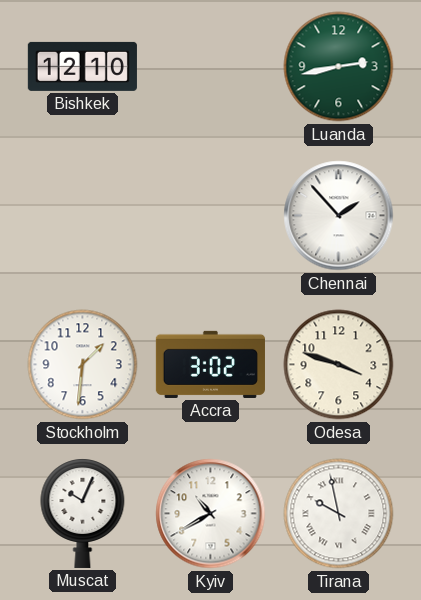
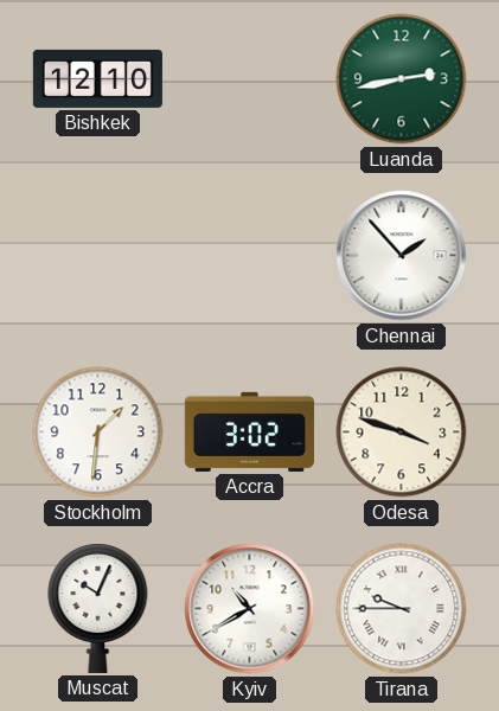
Tirana: 9:58 -> 9:45 (402, 609)
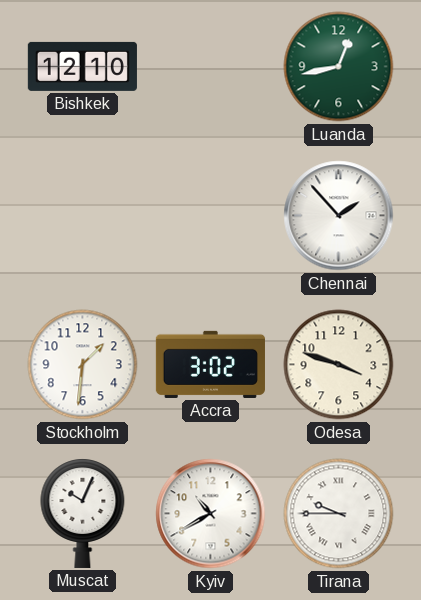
Luanda: 2:43 -> 12:43 (339, 67)
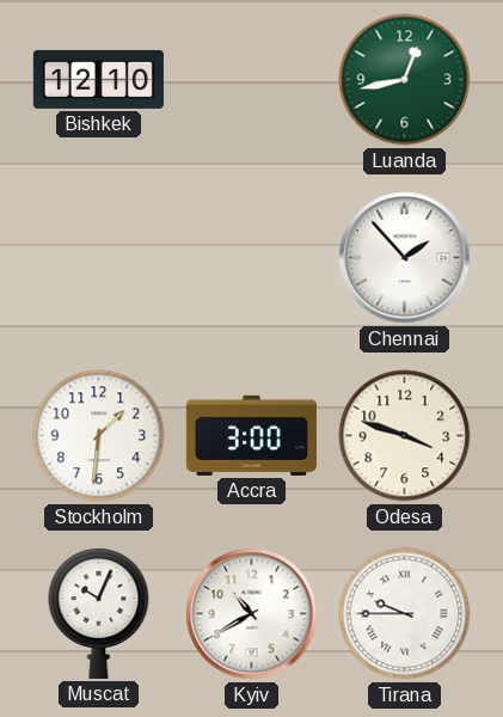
Accra: 3:02 -> 3:00 (251, 435)
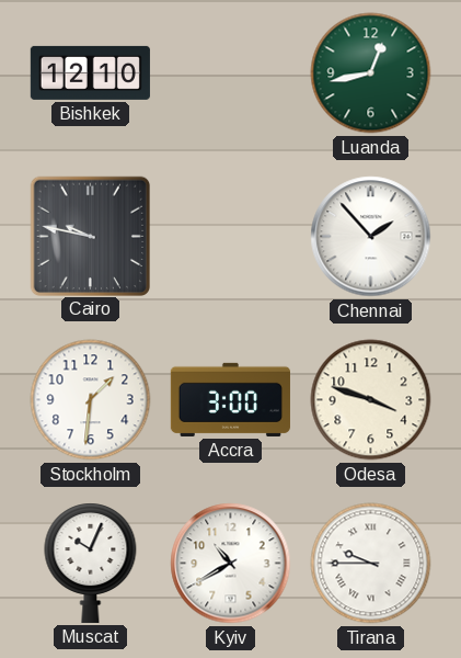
Cairo: none -> 9:47 (90, 236)
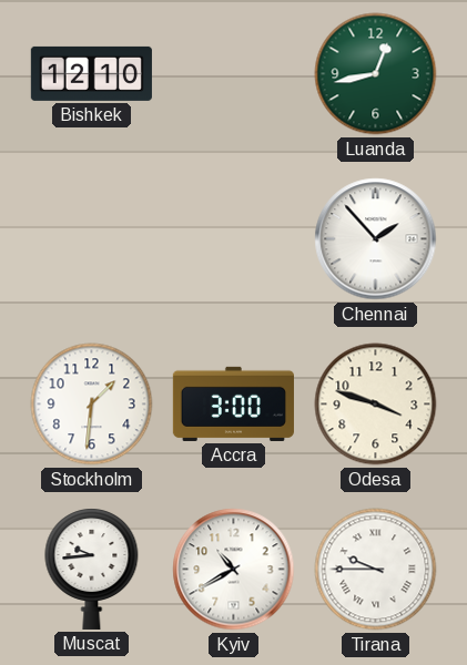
Cairo: 9:47 -> none (90, 236)
Muscat: 10:04 -> 9:44 (92, 569)
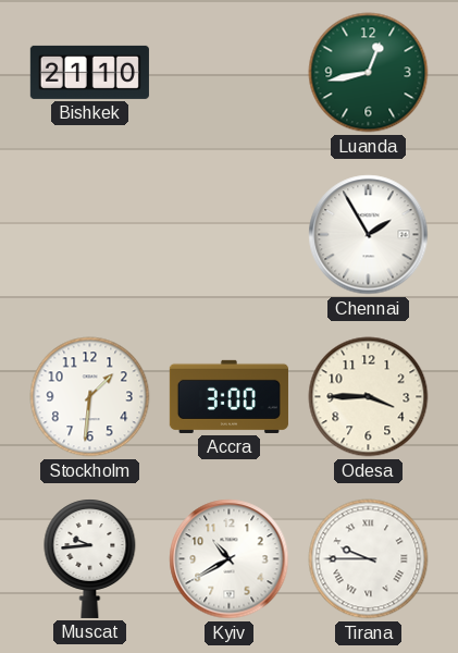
Bishkek: 12:10 -> 21:10 (89, 72)
Chennai: 1:53 -> 1:55 (369, 235)
Odesa: 3:48 -> 3:45 (369, 397)
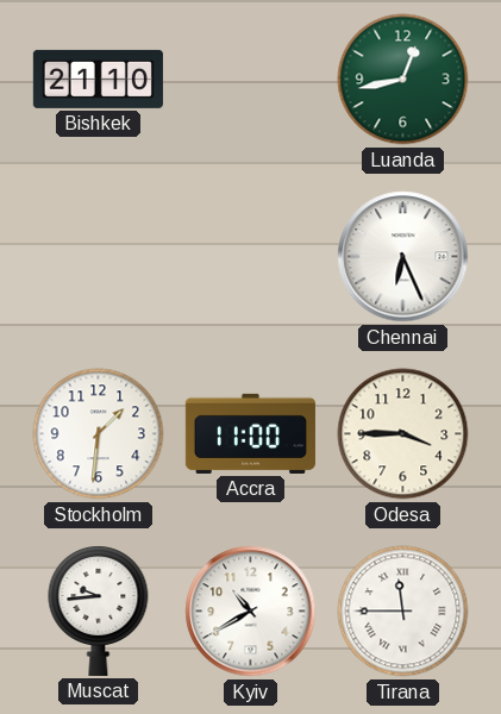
Chennai: 1:55 -> 6:26 (403, 257)
Accra: 3:00 -> 11:00 (250, 433)
Tirana: 9:45 -> 11:45 (403, 612)
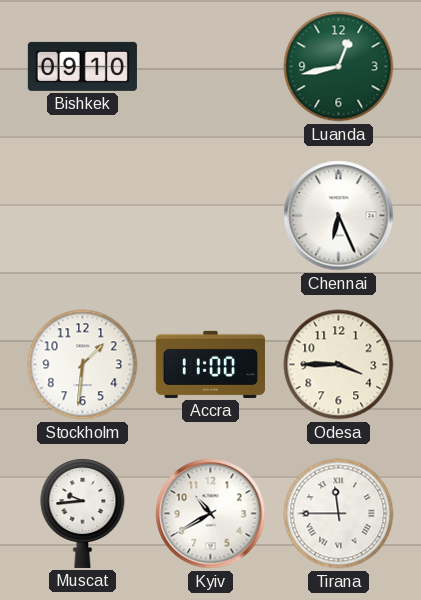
Bishkek: 21:10 -> 09:10 (82, 66)
